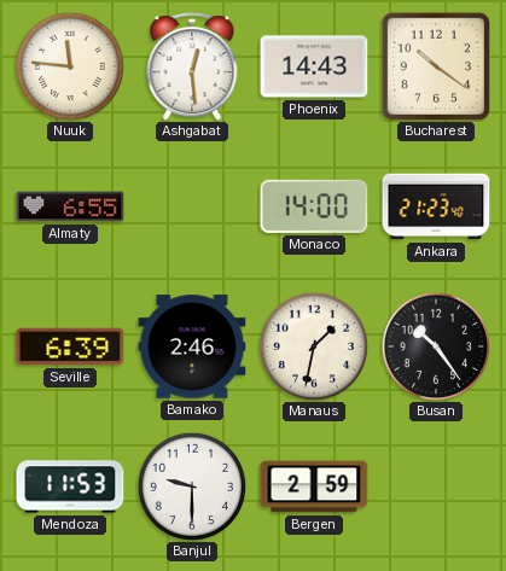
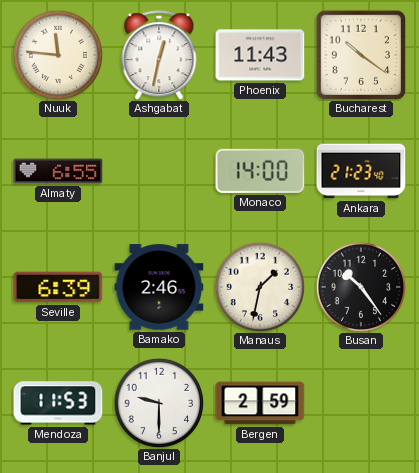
Ashgabat: 12:29 -> 12:32 (159, 55)
Phoenix: 14:43 -> 11:43 (260, 55)
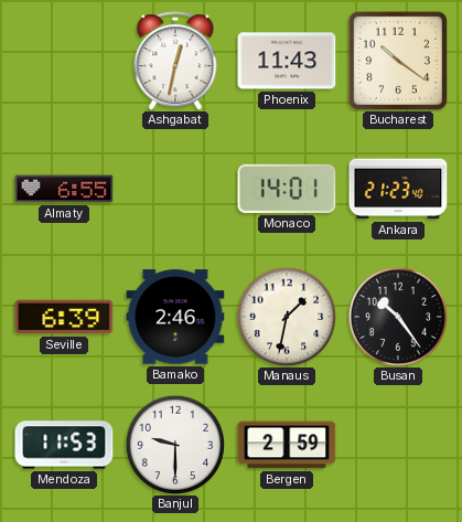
Nuuk: 11:46 -> none (57, 54)
Monaco: 14:00 -> 14:01 (287, 189)
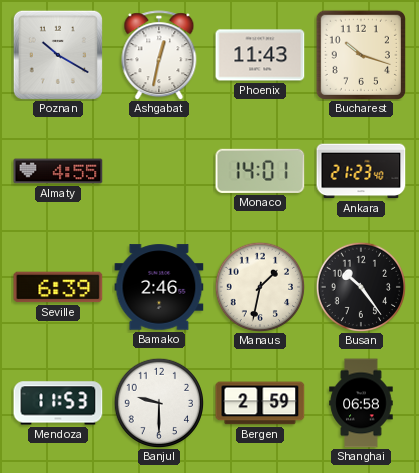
Poznan: none -> 10:20 (58, 55)
Bucharest: 10:21 -> 10:18 (361, 55)
Almaty: 6:55 -> 4:55 (58, 171)
Shanghai: none -> 06:58 (361, 403)
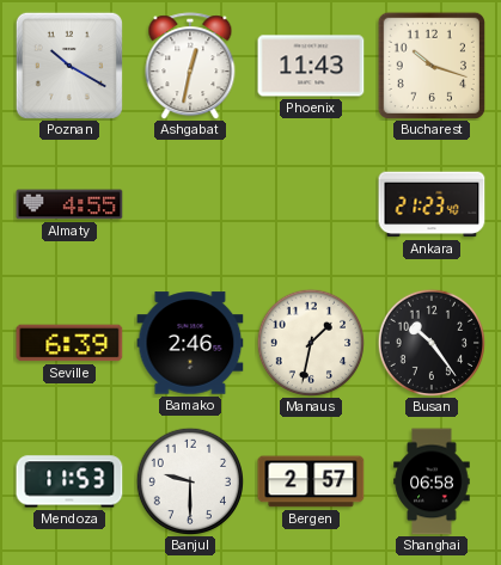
Monaco: 14:01 -> none (260, 171)
Bergen: 2:59 -> 2:57 (311, 481)
